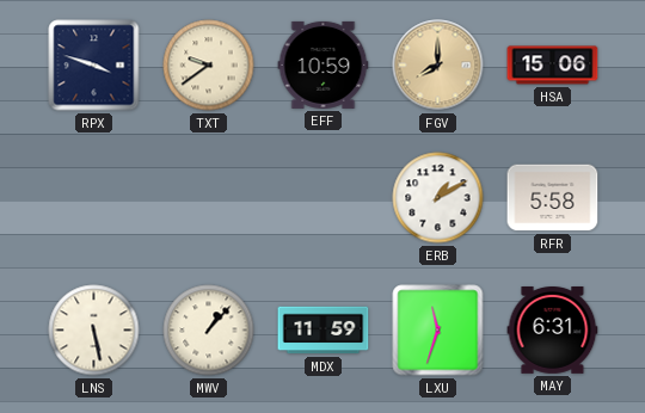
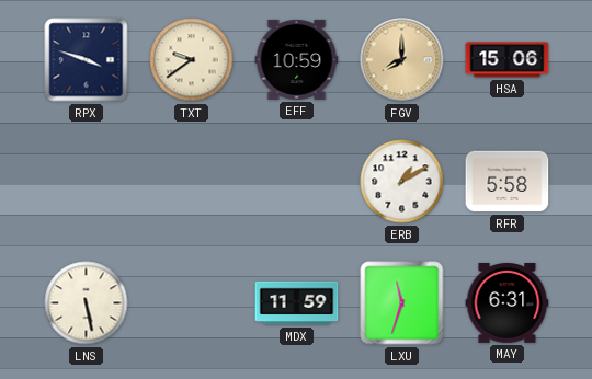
MWV: 1:07 -> none (209, 331)
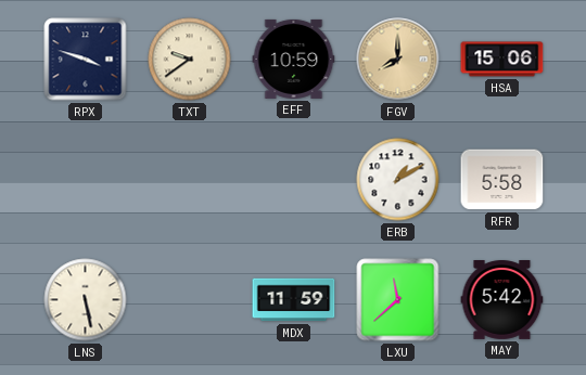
LXU: 11:33 -> 11:38 (398, 300)
MAY: 6:31 -> 5:42 (502, 300)
